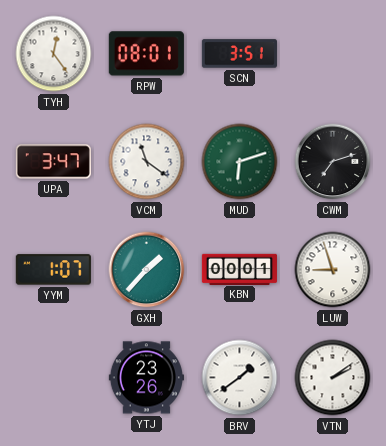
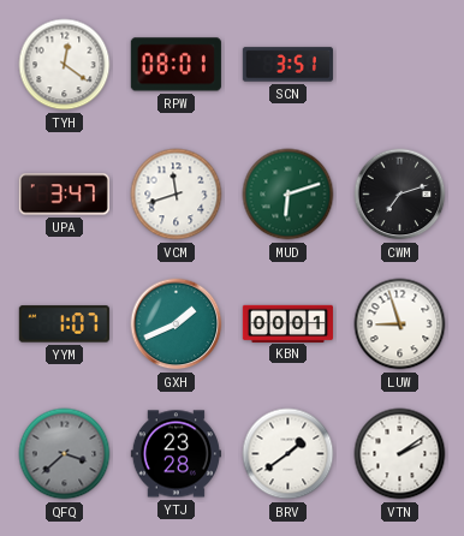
TYH: 12:24 -> 12:21 (65, 65)
VCM: 11:21 -> 11:42 (177, 195)
GXH: 1:37 -> 1:41 (177, 324)
QFQ: none -> 3:38 (65, 454)
YTJ: 23:26 -> 23:28 (176, 454)
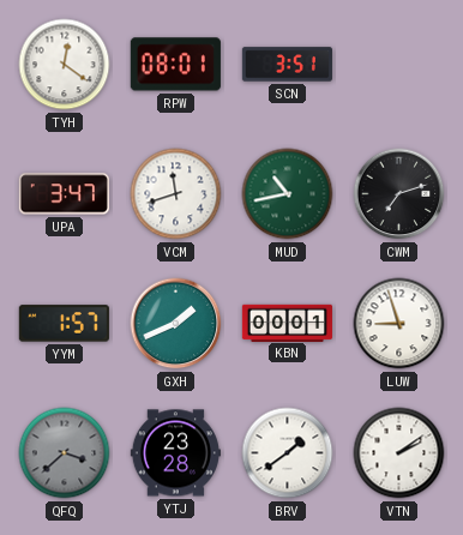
MUD: 6:12 -> 10:43 (288, 194)
YYM: 1:07 -> 1:57 (64, 324)
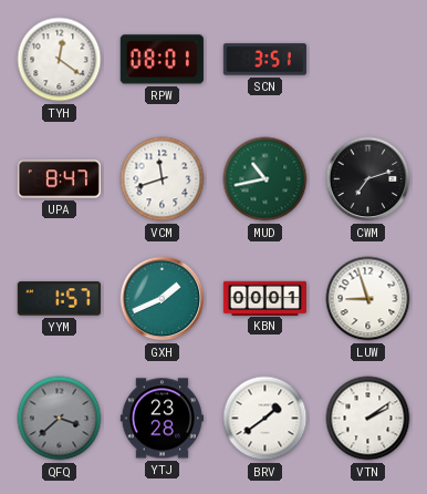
UPA: 3:47 -> 8:47 (59, 179)
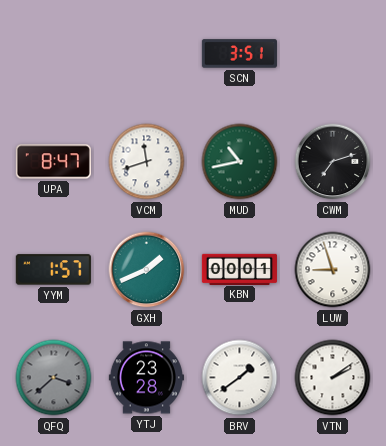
TYH: 12:21 -> none (60, 60)
RPW: 08:01 -> none (162, 60)
